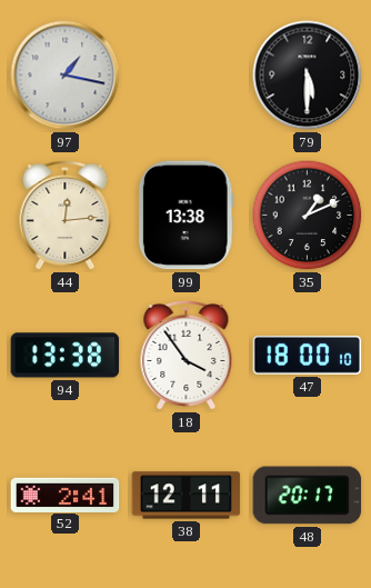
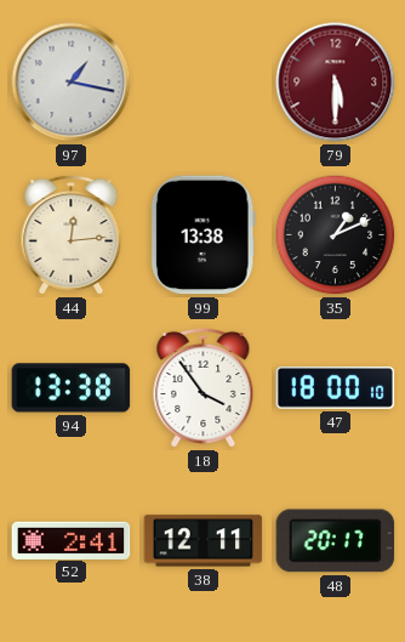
79 dial: black -> burgundy (336, 83)
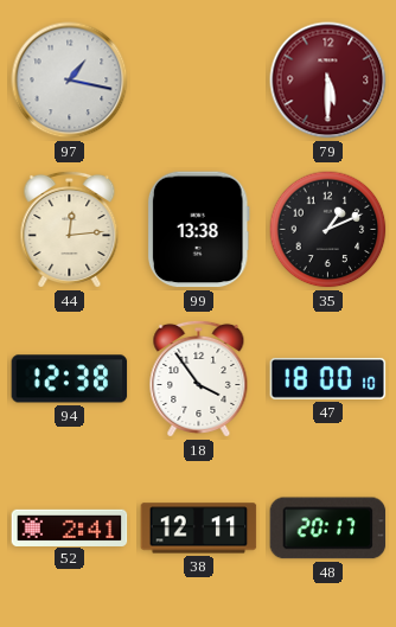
94: 13:38 -> 12:38 (70, 379)
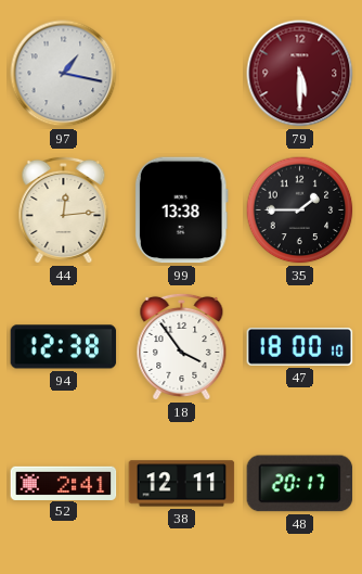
35: 1:11 -> 1:45 (300, 211)
